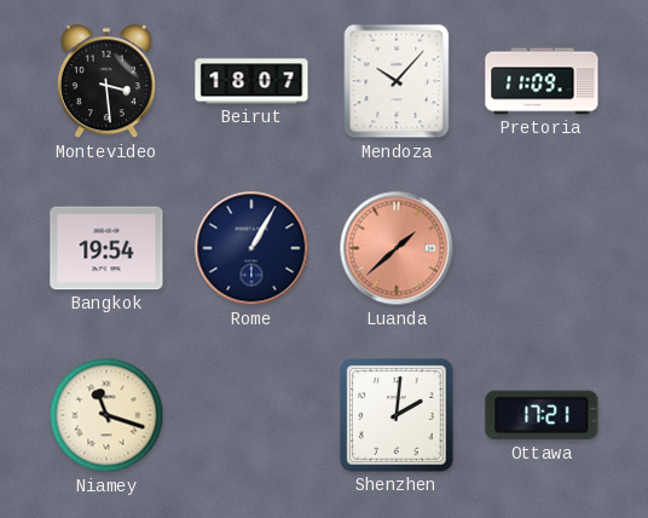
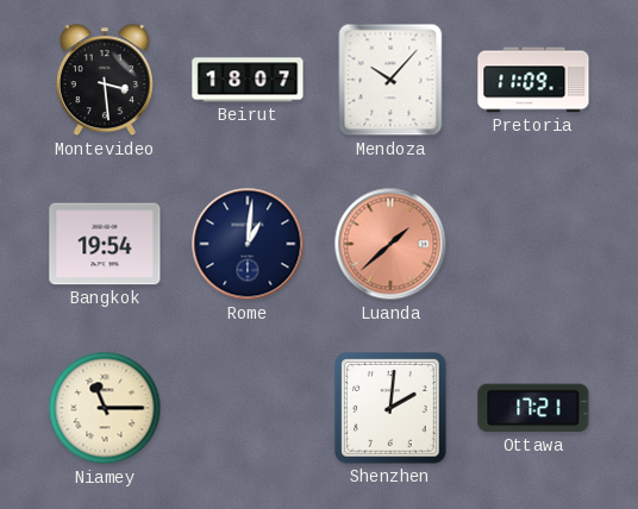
Rome: 1:05 -> 1:01 (248, 244)
Niamey: 11:18 -> 11:15 (105, 408)
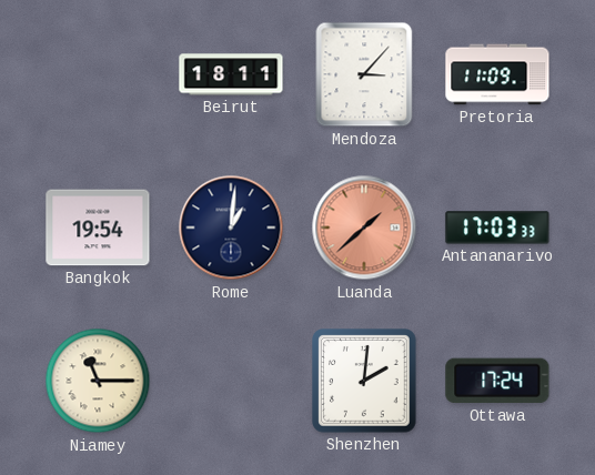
Montevideo: 3:29 -> none (105, 81)
Beirut: 18:07 -> 18:11 (231, 74)
Mendoza: 10:07 -> 3:07 (364, 74)
Antananarivo: none -> 17:03 (497, 228)
Ottawa: 17:21 -> 17:24 (497, 381)
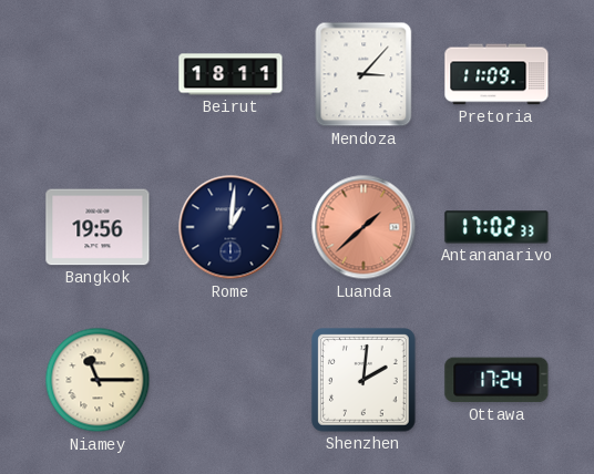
Bangkok: 19:54 -> 19:56 (98, 227)
Antananarivo: 17:03 -> 17:02 (496, 227)
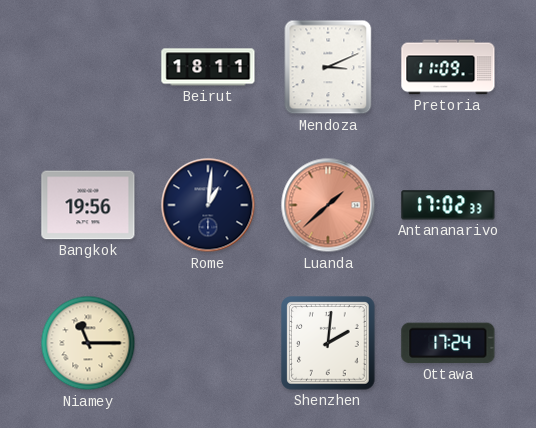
Mendoza: 3:07 -> 3:11 (328, 67)
